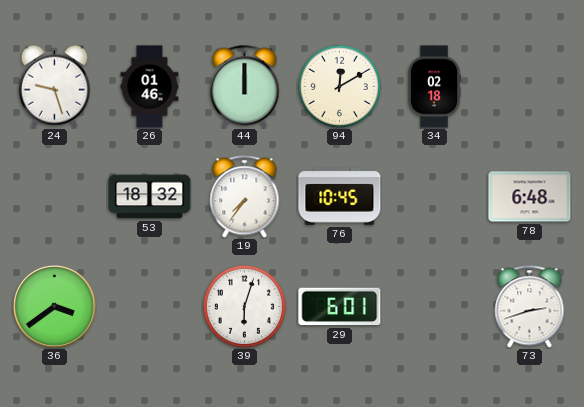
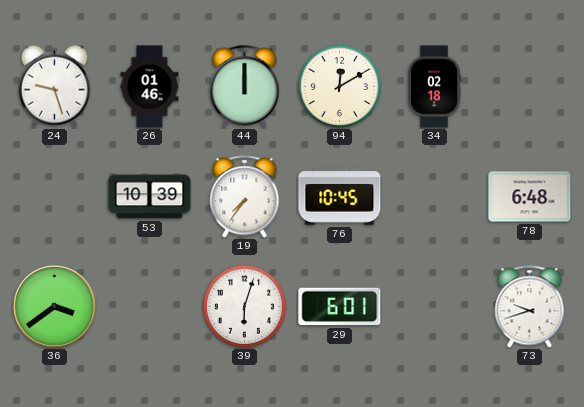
53: 18:32 -> 10:39 (150, 197)
73: 2:42 -> 9:42 (530, 307)
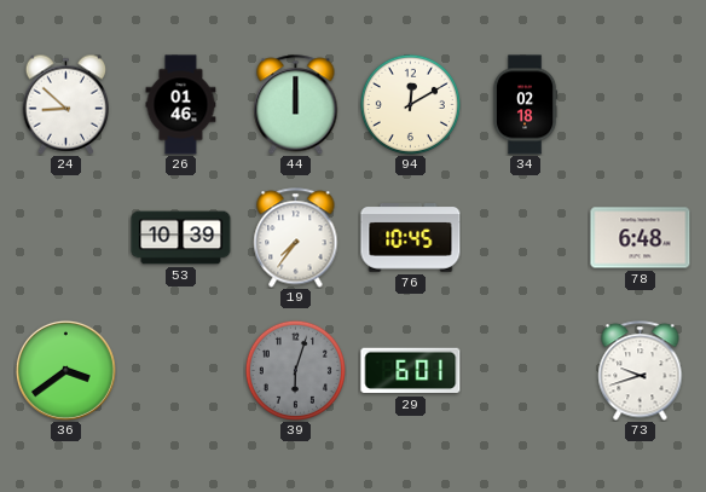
24: 9:27 -> 8:52 (66, 104)
39 dial: white -> grey (295, 370)
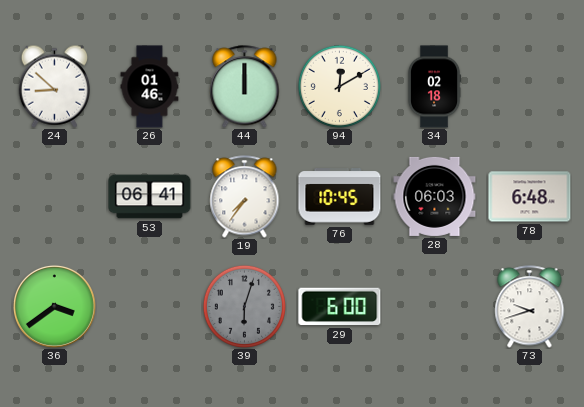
53: 10:39 -> 06:41 (150, 197)
28: none -> 06:03 (435, 196)
29: 6:01 -> 6:00 (340, 307)
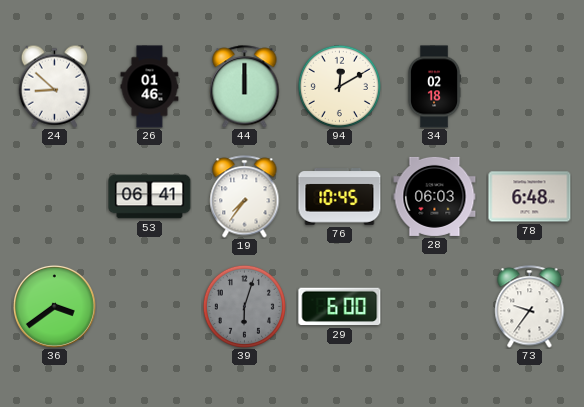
73: 9:42 -> 9:36 (530, 307)
